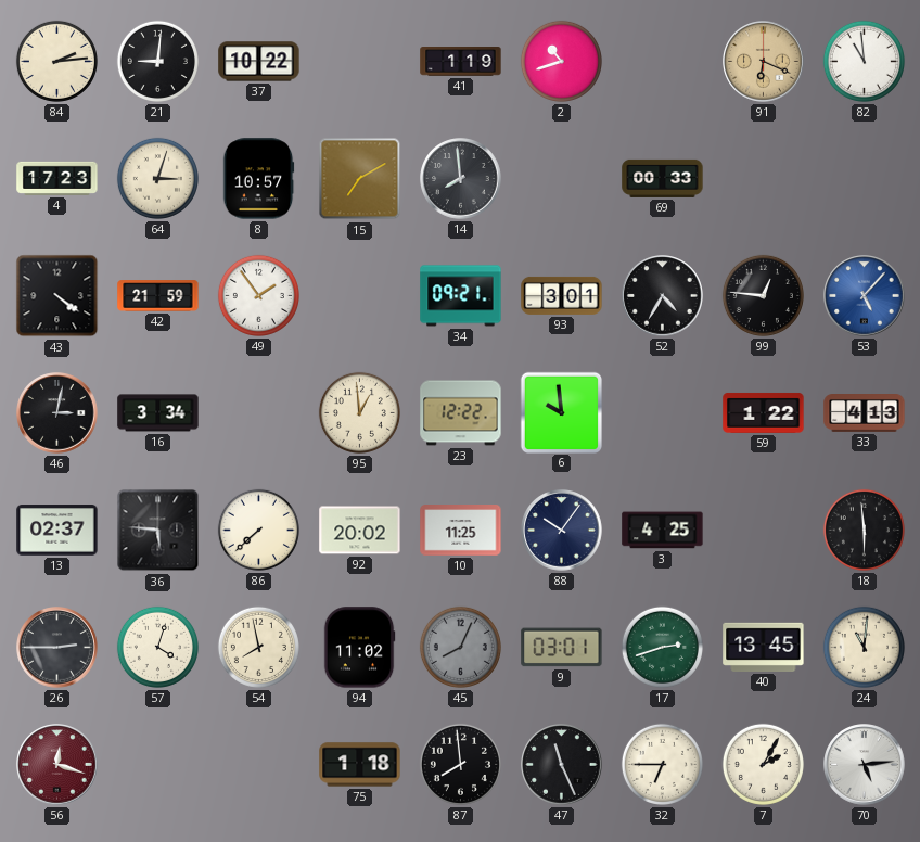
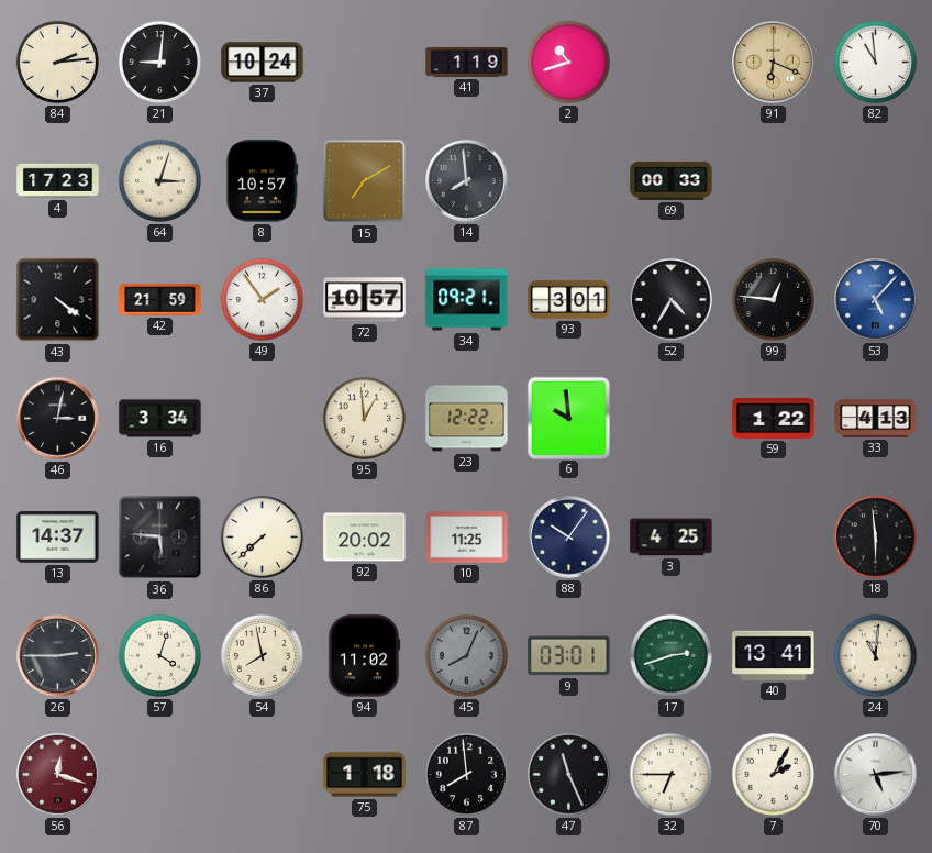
37: 10:22 -> 10:24 (263, 63)
72: none -> 10:57 (365, 300)
13: 02:37 -> 14:37 (58, 538)
40: 13:45 -> 13:41 (774, 655)
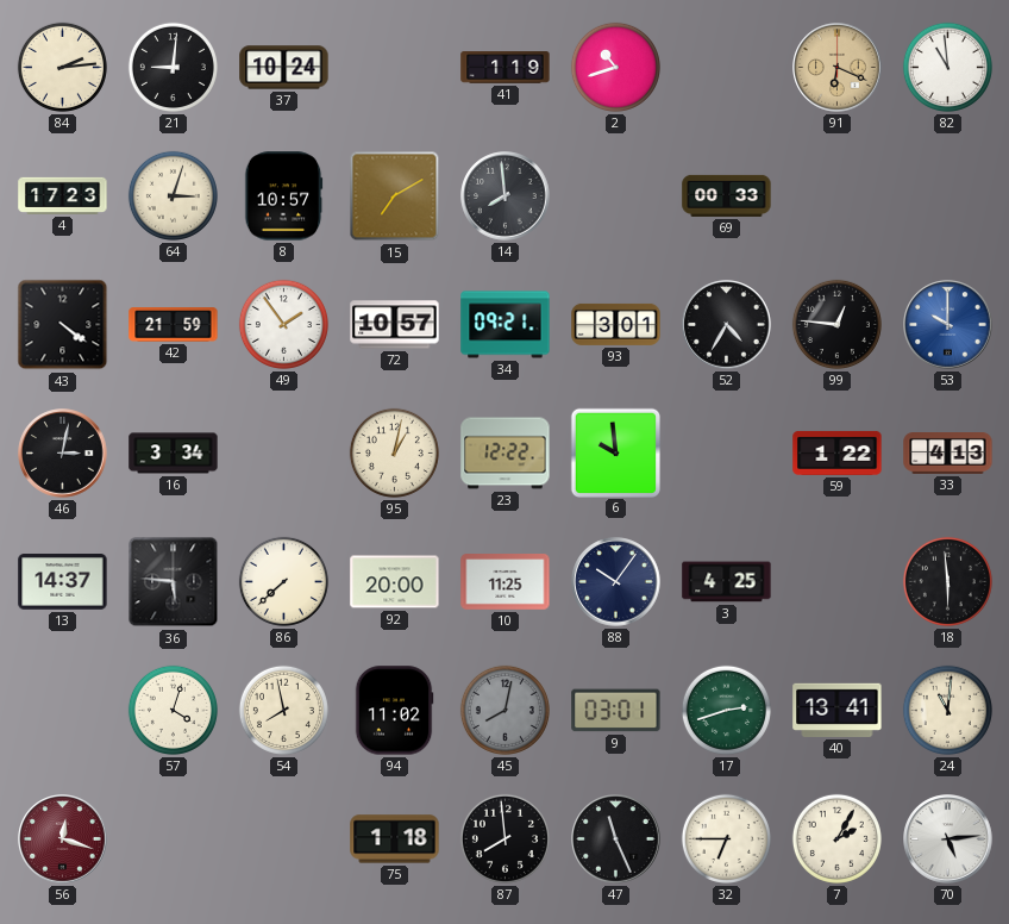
53: 5:07 -> 10:00 (948, 325)
95: 12:59 -> 1:02 (394, 452)
92: 20:02 -> 20:00 (395, 582)
26: 2:45 -> none (58, 656)
45: 8:04 -> 8:02 (504, 710)
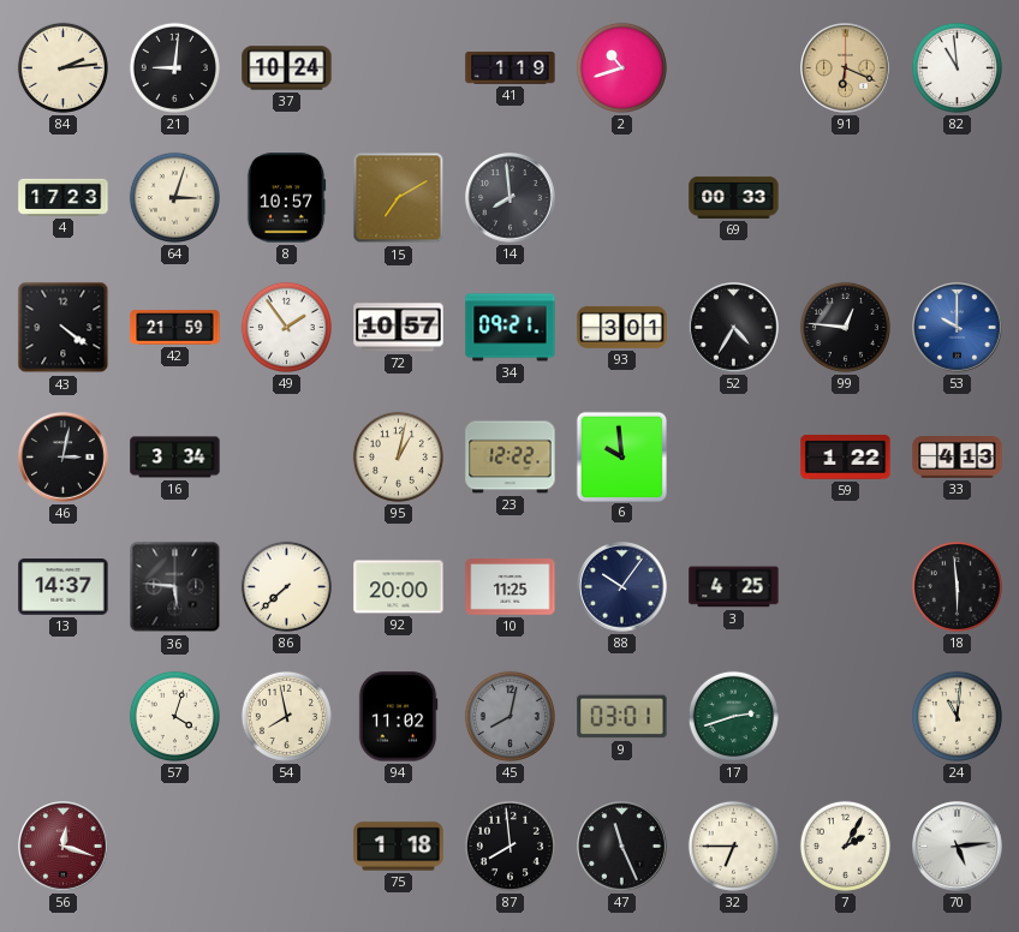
40: 13:41 -> none (838, 710)
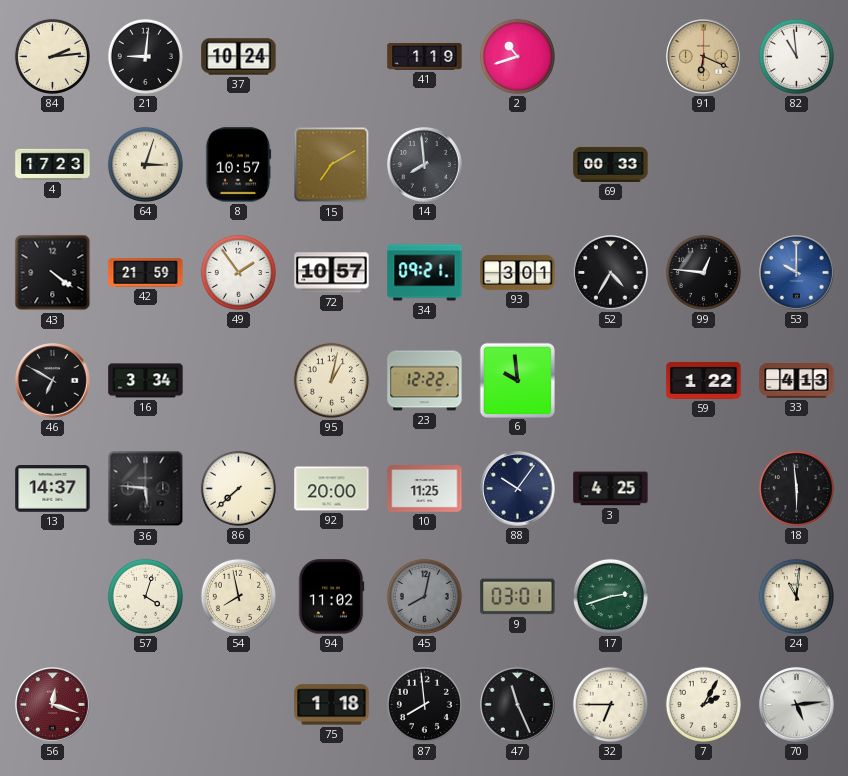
46: 3:02 -> 6:50 (53, 381)
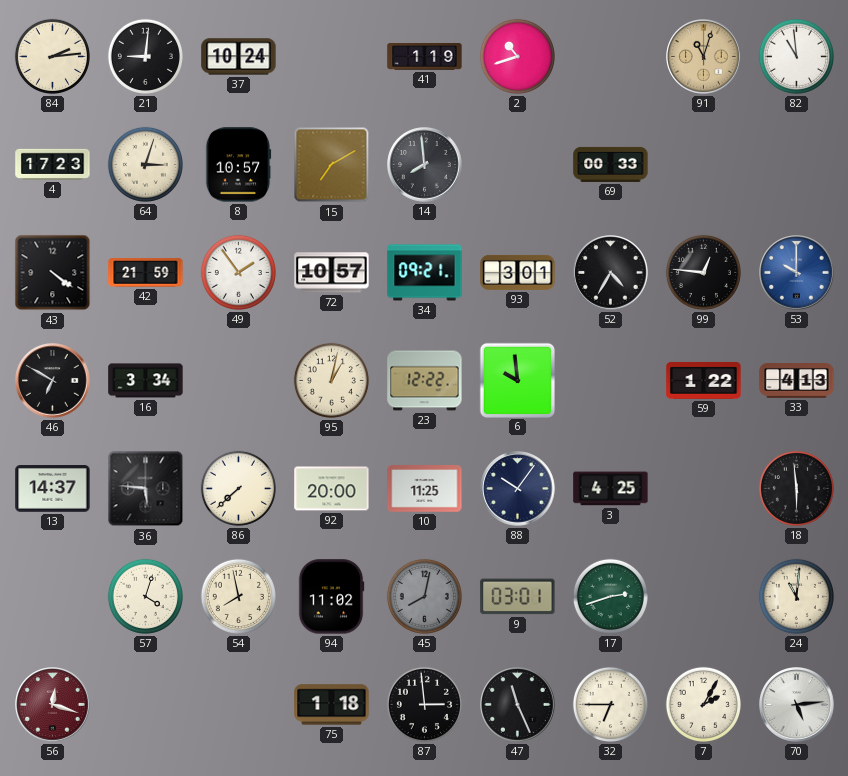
91: 6:19 -> 11:03 (704, 57)
87: 7:59 -> 2:59 (424, 704)
